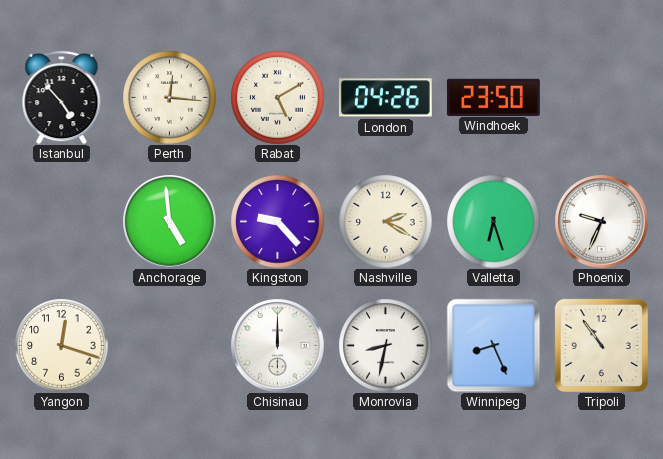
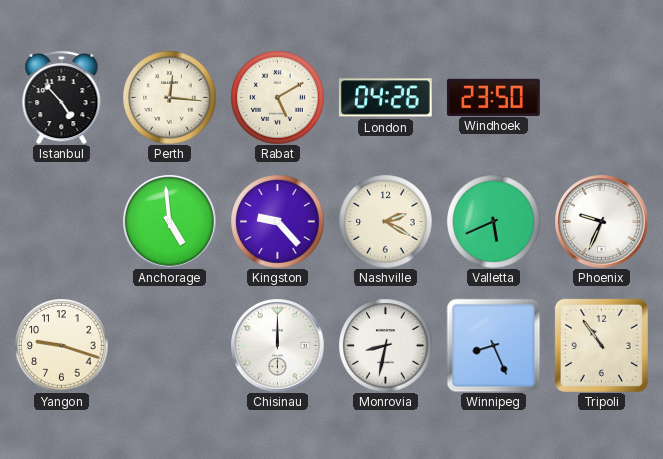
Valletta: 6:27 -> 5:41 (493, 221)
Yangon: 12:18 -> 9:18 (61, 345)
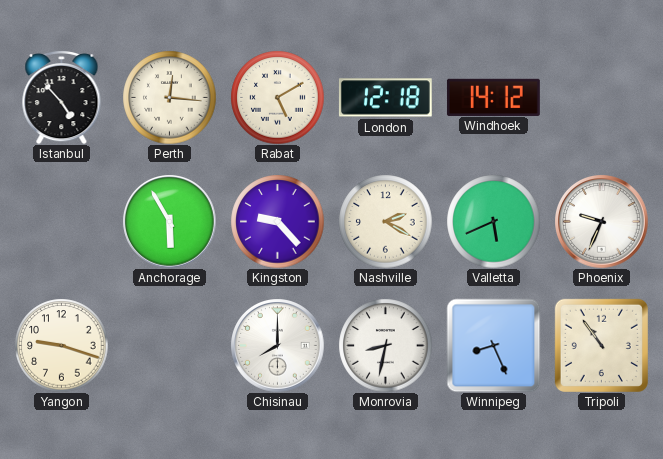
London: 04:26 -> 12:18 (385, 98)
Windhoek: 23:50 -> 14:12 (493, 97)
Anchorage: 4:59 -> 5:55 (169, 221)
Chisinau: 12:00 -> 8:00 (277, 345)
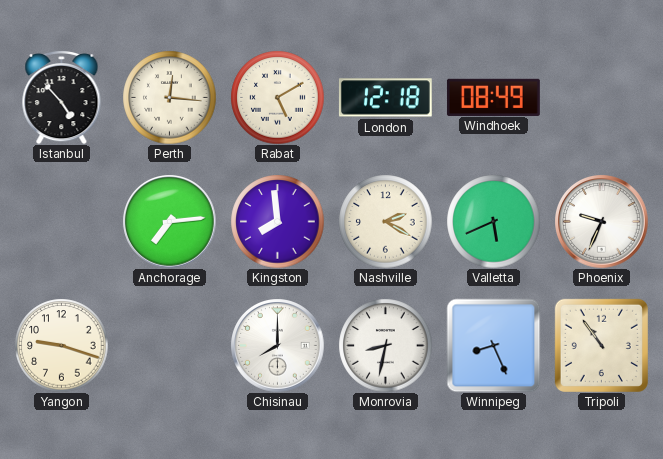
Windhoek: 14:12 -> 08:49 (493, 97)
Anchorage: 5:55 -> 7:14 (169, 221)
Kingston: 9:23 -> 7:59 (277, 221)
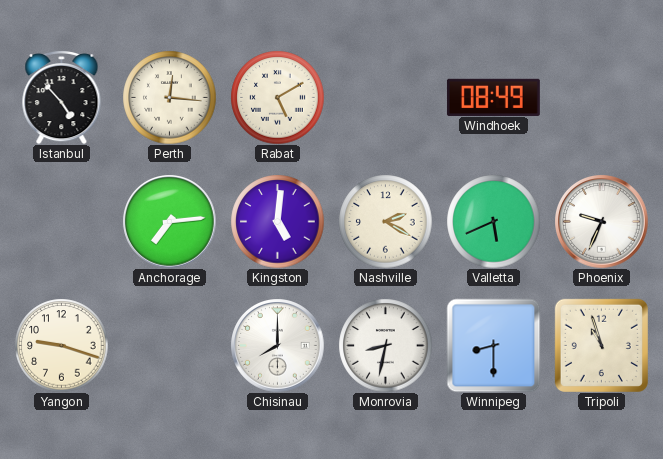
London: 12:18 -> none (385, 98)
Kingston: 7:59 -> 5:01 (277, 221)
Winnipeg: 8:26 -> 8:30 (493, 345)
Tripoli: 10:54 -> 10:57 (601, 345)
